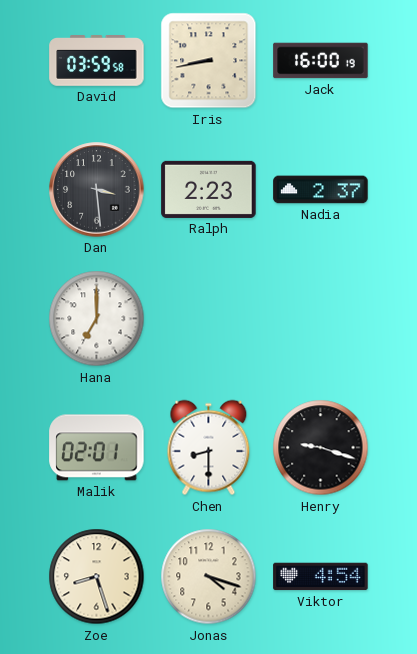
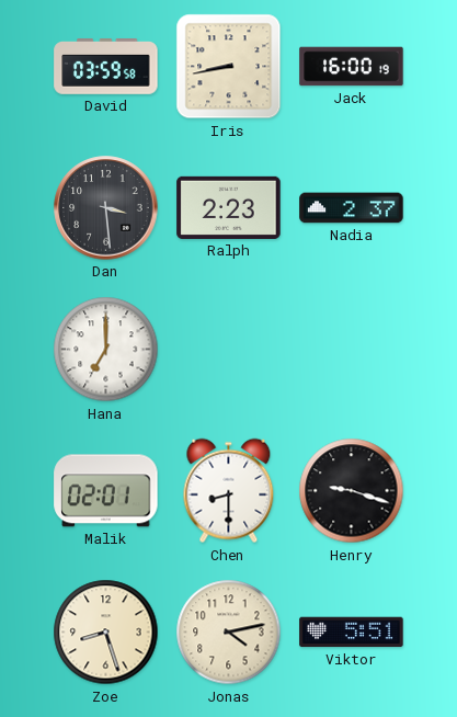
Jonas: 4:18 -> 4:13 (229, 633)
Viktor: 4:54 -> 5:51 (352, 633)
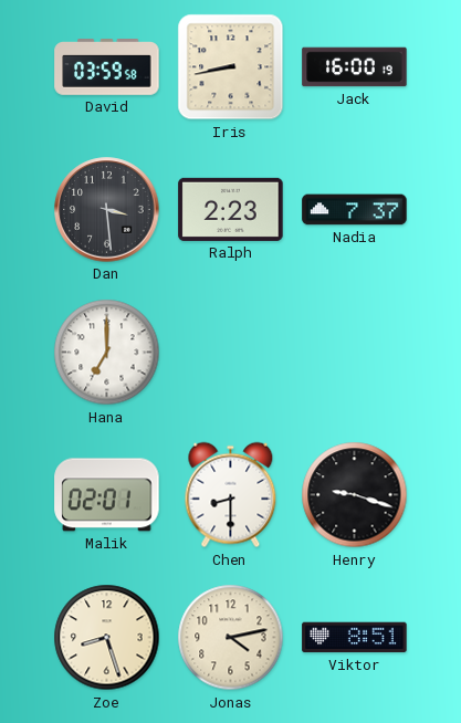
Nadia: 2:37 -> 7:37 (355, 210)
Viktor: 5:51 -> 8:51 (355, 638)
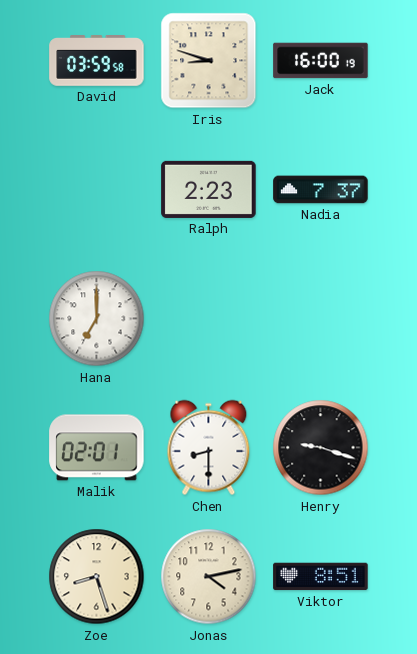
Iris: 8:43 -> 8:48 (209, 61)
Dan: 3:29 -> none (107, 210)
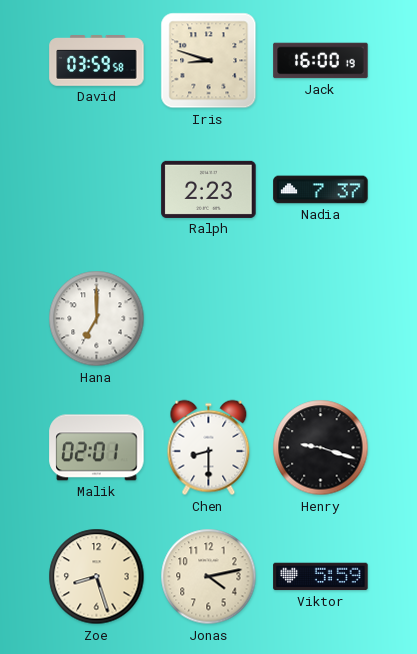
Viktor: 8:51 -> 5:59 (321, 577)
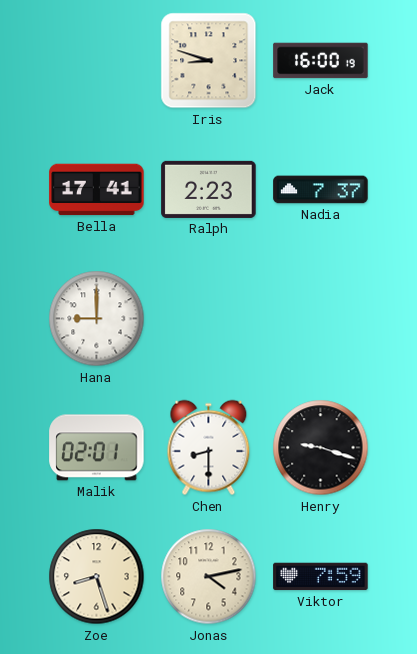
David: 03:59 -> none (97, 61)
Bella: none -> 17:41 (97, 190)
Hana: 7:00 -> 9:00 (97, 319)
Viktor: 5:59 -> 7:59 (321, 577)
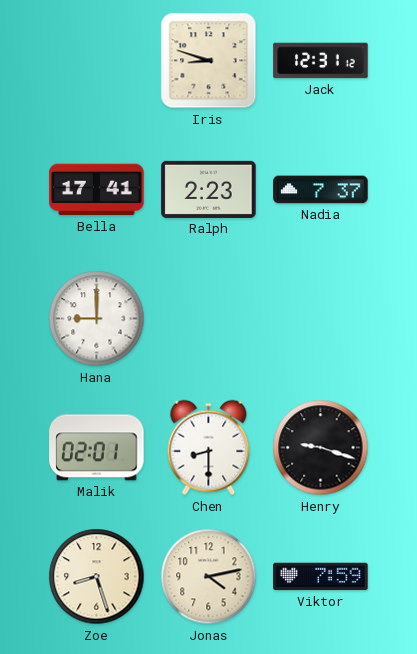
Jack: 16:00 -> 12:31 (321, 61)
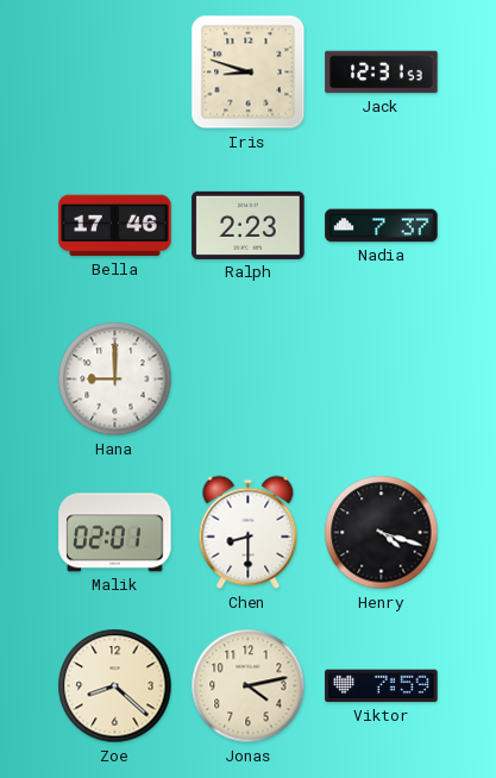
Jack: 12:31:12 -> 12:31:53 (382, 73)
Bella: 17:41 -> 17:46 (115, 226)
Henry: 9:18 -> 4:18 (382, 533)
Zoe: 8:27 -> 8:22 (115, 686)
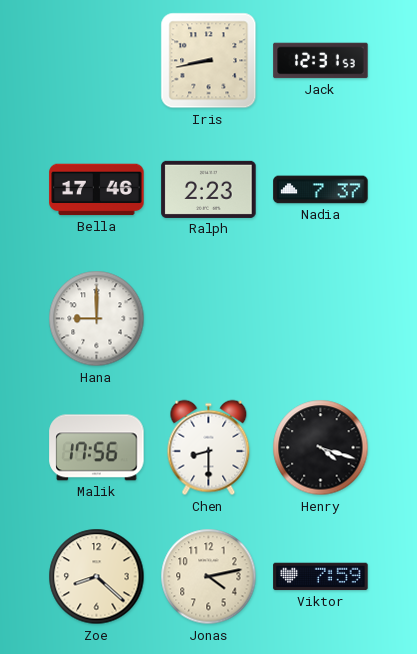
Iris: 8:48 -> 8:43 (209, 61)
Malik: 02:01 -> 17:56 (97, 448)
